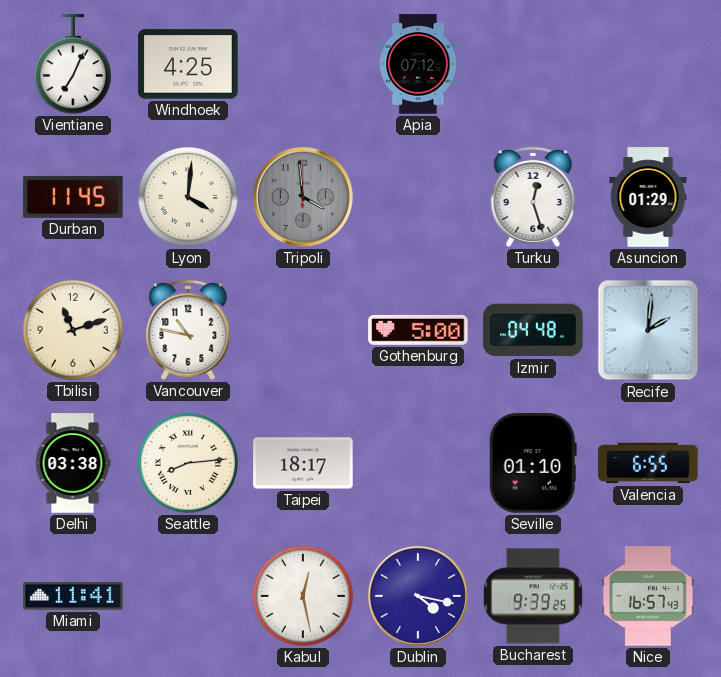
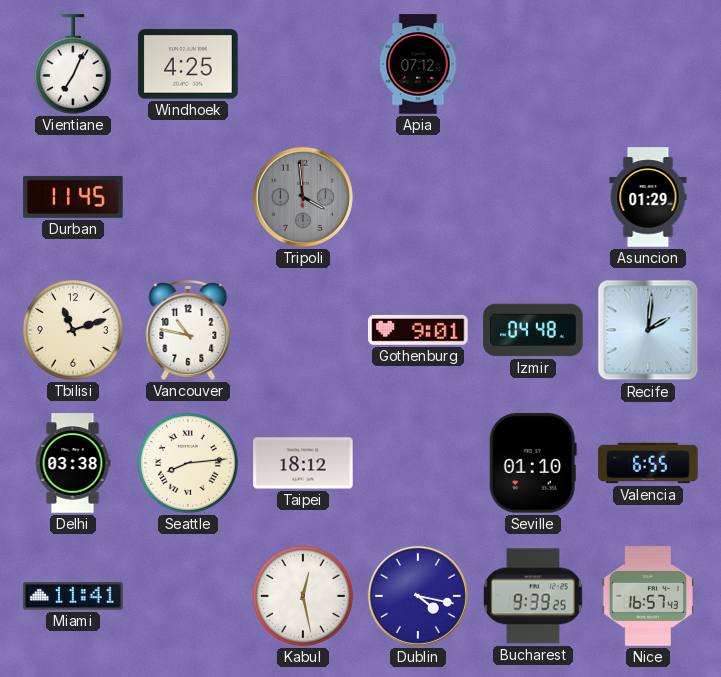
Lyon: 4:01 -> none (189, 198)
Turku: 12:27 -> none (533, 197)
Gothenburg: 5:00 -> 9:01 (418, 330)
Taipei: 18:17 -> 18:12 (303, 463)
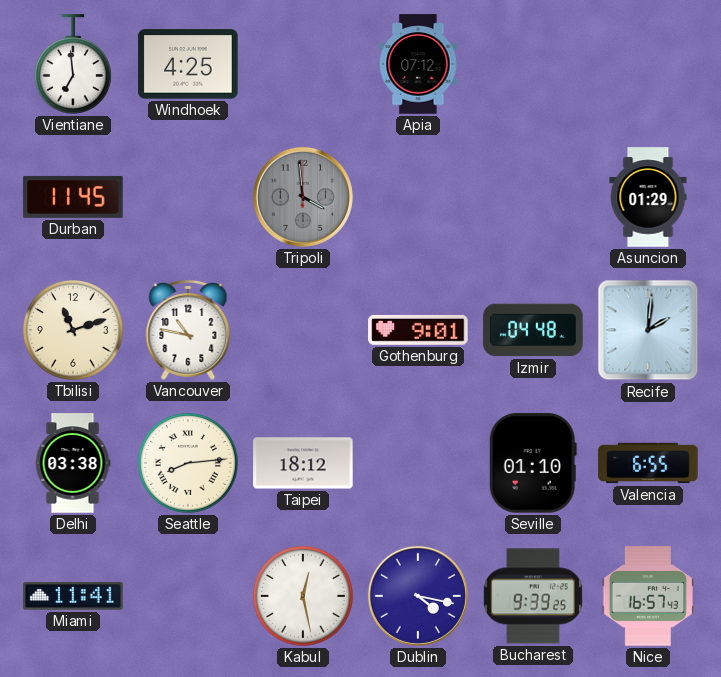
Vientiane: 7:04 -> 6:59 (73, 64)
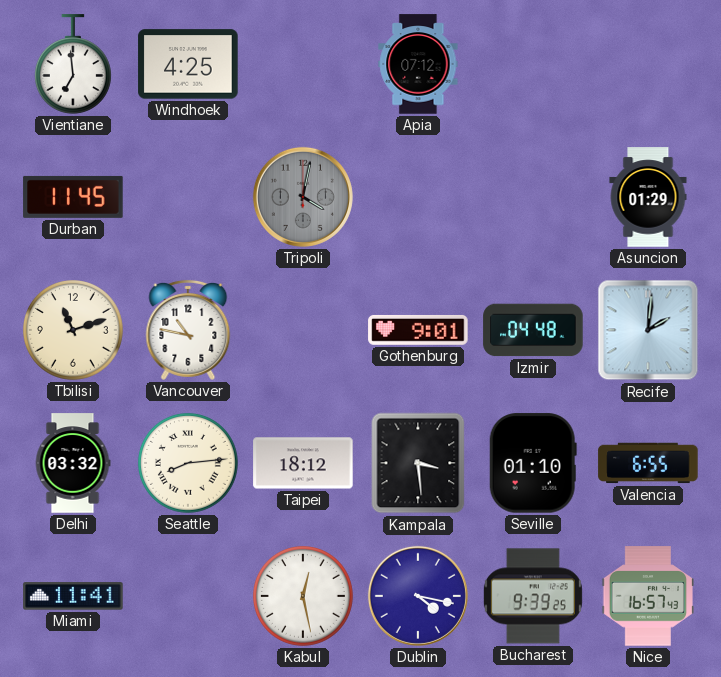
Tripoli: 3:59 -> 4:02 (303, 197)
Delhi: 03:38 -> 03:32 (73, 463)
Kampala: none -> 3:29 (418, 463)
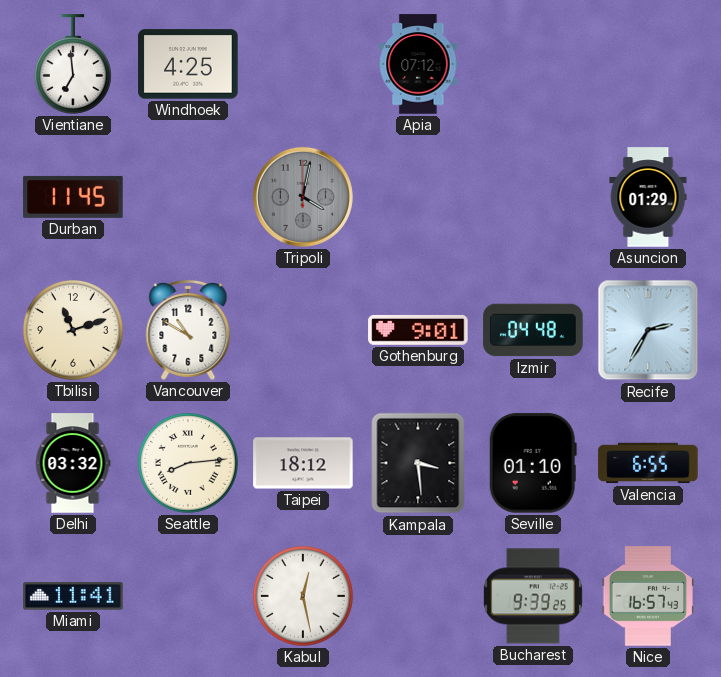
Vancouver: 10:47 -> 10:50 (188, 330)
Recife: 2:01 -> 2:35 (648, 330)
Dublin: 4:17 -> none (418, 596)
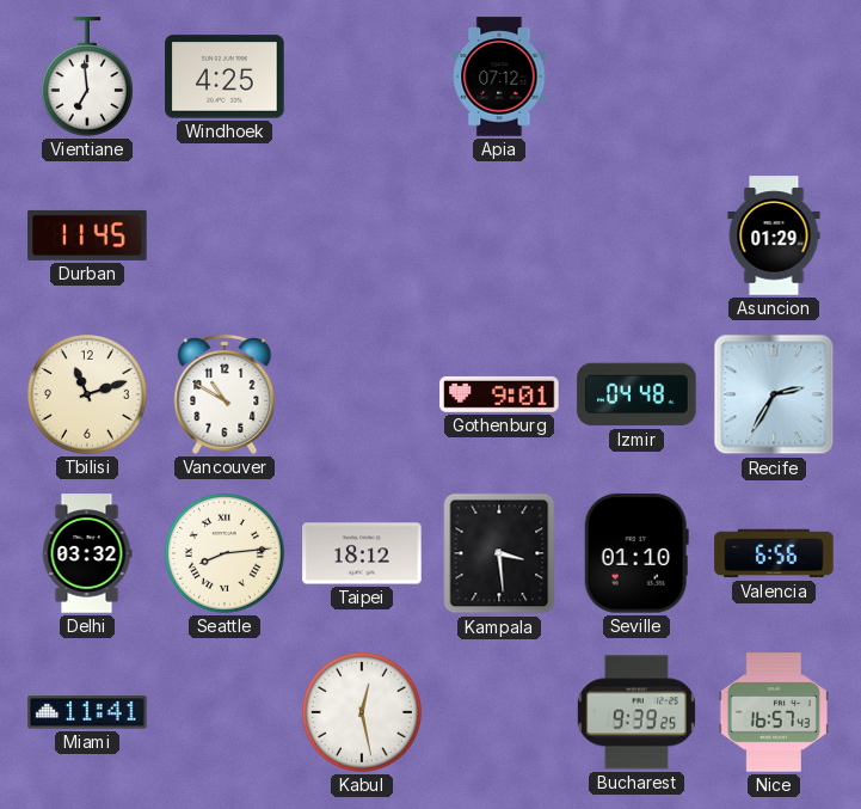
Tripoli: 4:02 -> none (303, 197)
Valencia: 6:55 -> 6:56 (774, 553)
